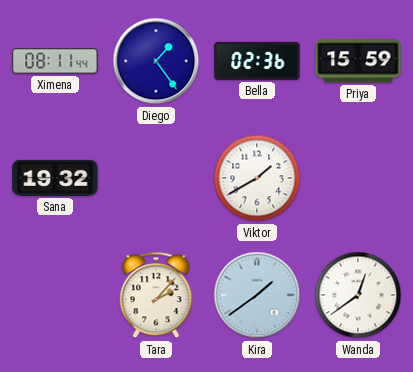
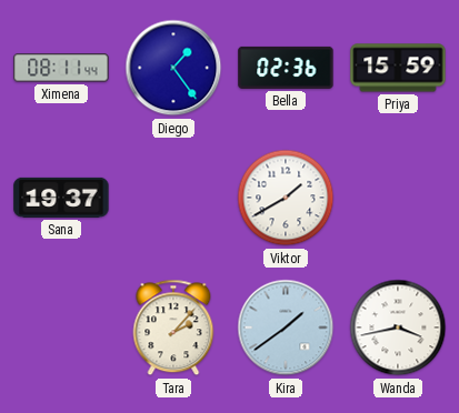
Sana: 19:32 -> 19:37 (61, 198)
Wanda: 12:39 -> 3:43 (398, 328)
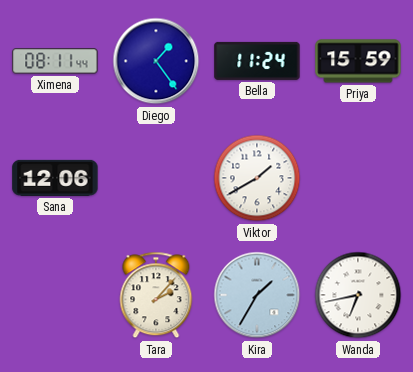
Bella: 02:36 -> 11:24 (257, 61)
Sana: 19:37 -> 12:06 (55, 178)
Kira: 1:39 -> 1:35 (257, 295)
Wanda: 3:43 -> 6:43 (358, 295)
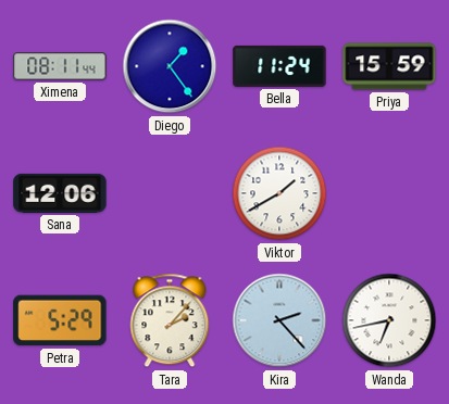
Petra: none -> 5:29 (60, 320)
Kira: 1:35 -> 2:23 (279, 320)
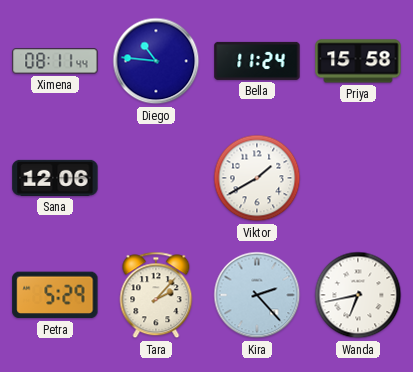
Diego: 1:24 -> 10:46 (156, 61)
Priya: 15:59 -> 15:58 (358, 61)
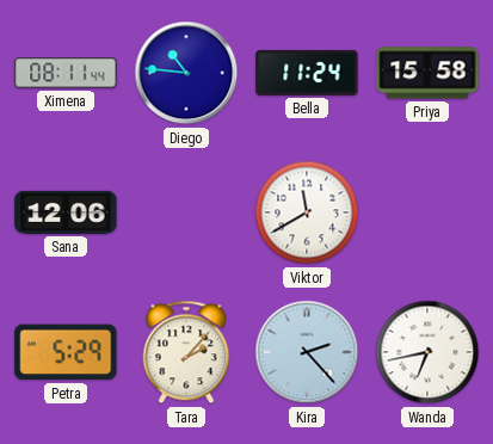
Viktor: 1:40 -> 11:40 (307, 212)
